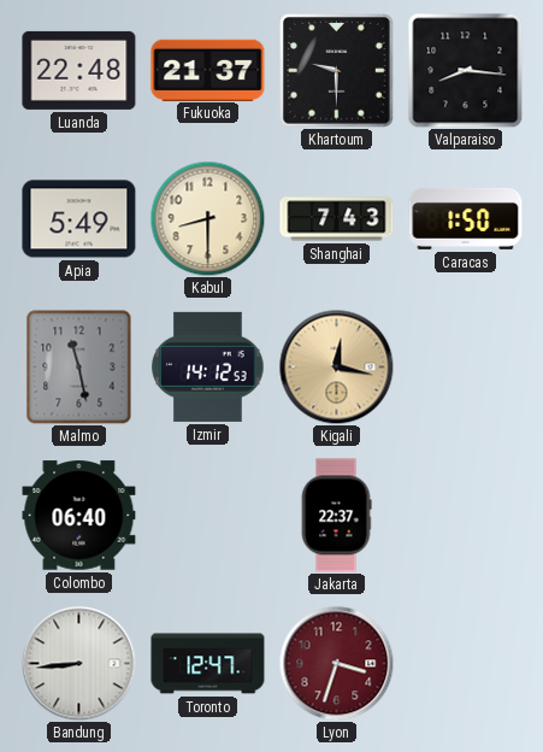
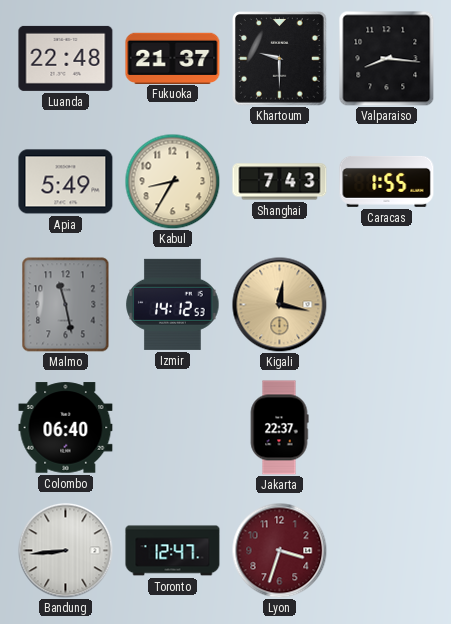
Kabul: 8:30 -> 8:35 (172, 181)
Caracas: 1:50 -> 1:55 (387, 181)
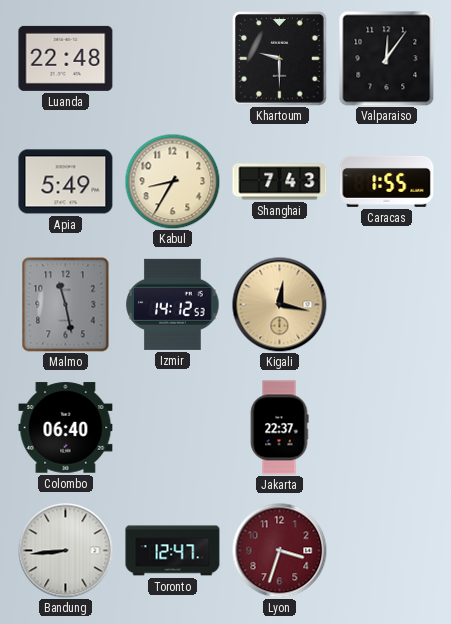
Fukuoka: 21:37 -> none (173, 58)
Valparaiso: 8:16 -> 12:06 (386, 58)
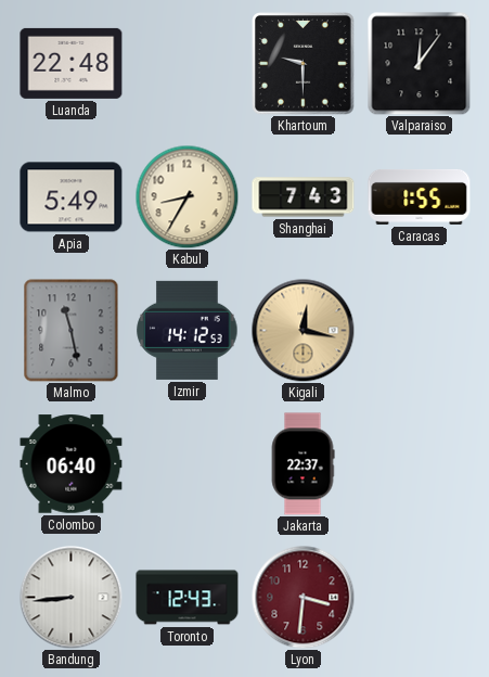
Toronto: 12:47 -> 12:43 (188, 598)
Lyon: 3:33 -> 3:31 (303, 597)
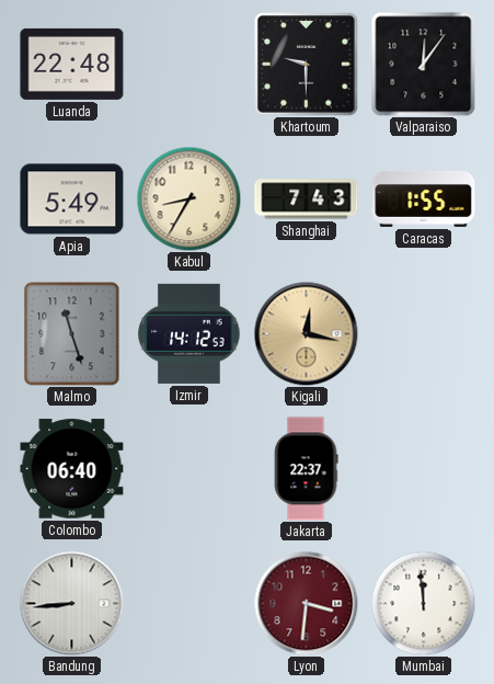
Malmo: 11:28 -> 11:27 (72, 334)
Toronto: 12:43 -> none (188, 598)
Mumbai: none -> 11:59 (423, 603)
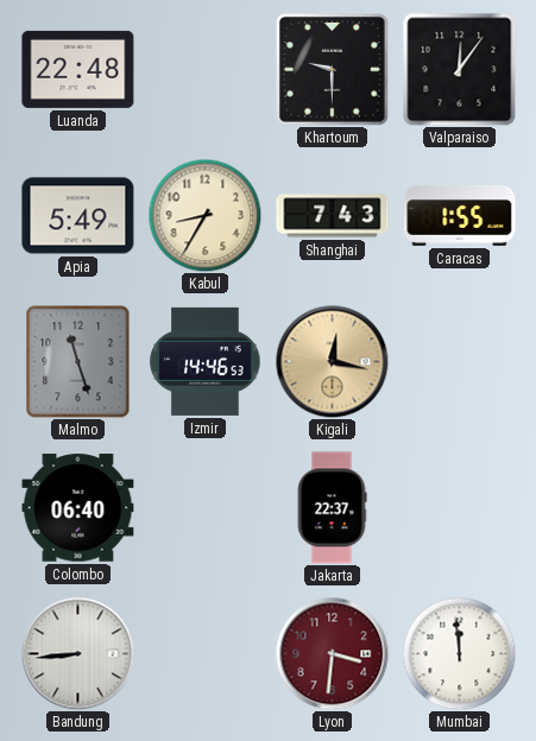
Izmir: 14:12 -> 14:46 (206, 361)
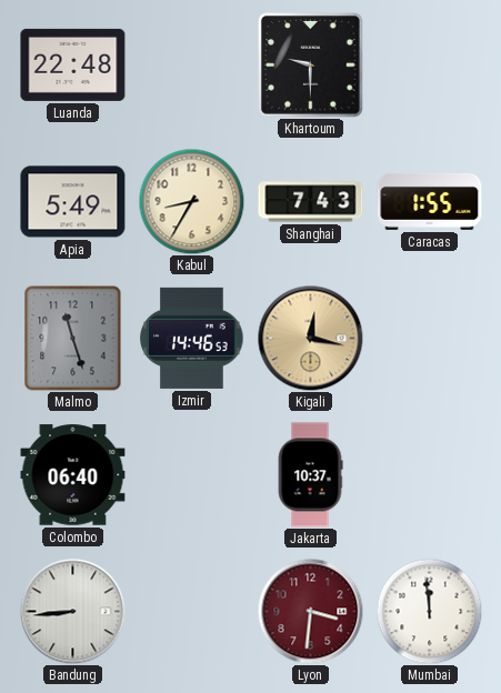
Valparaiso: 12:06 -> none (459, 69)
Jakarta: 22:37 -> 10:37 (310, 475)
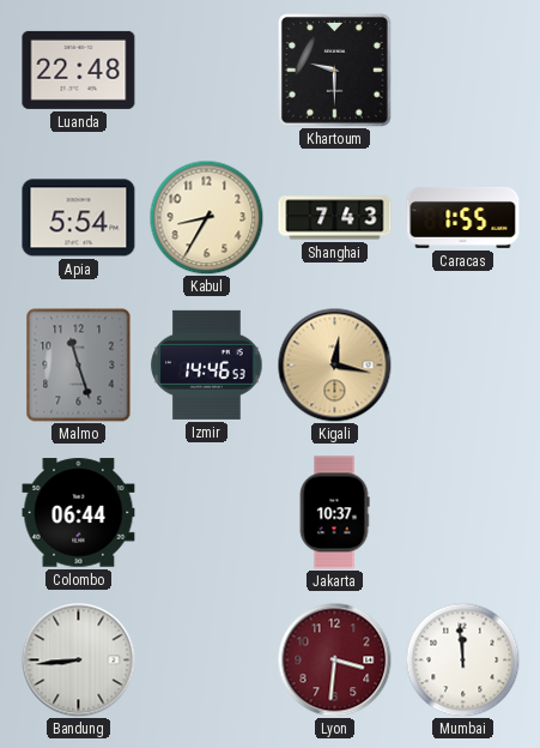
Apia: 5:49 -> 5:54 (79, 218)
Colombo: 06:40 -> 06:44 (79, 513)
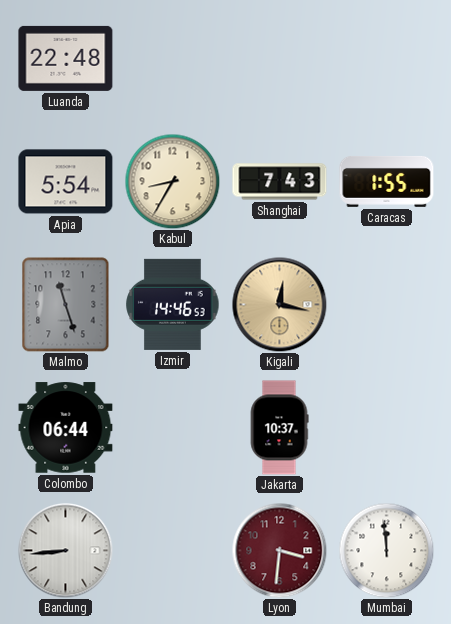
Khartoum: 9:30 -> none (335, 71)
